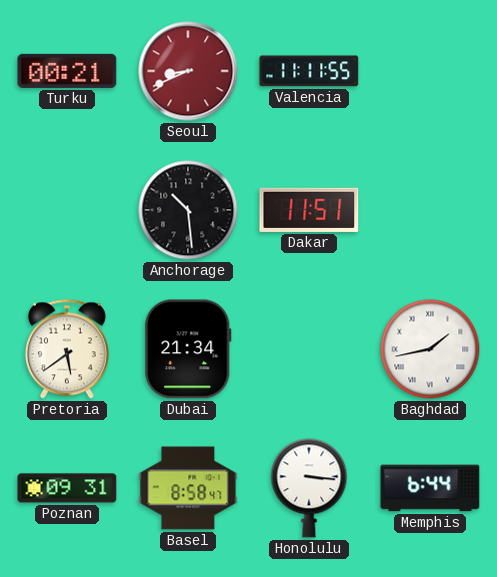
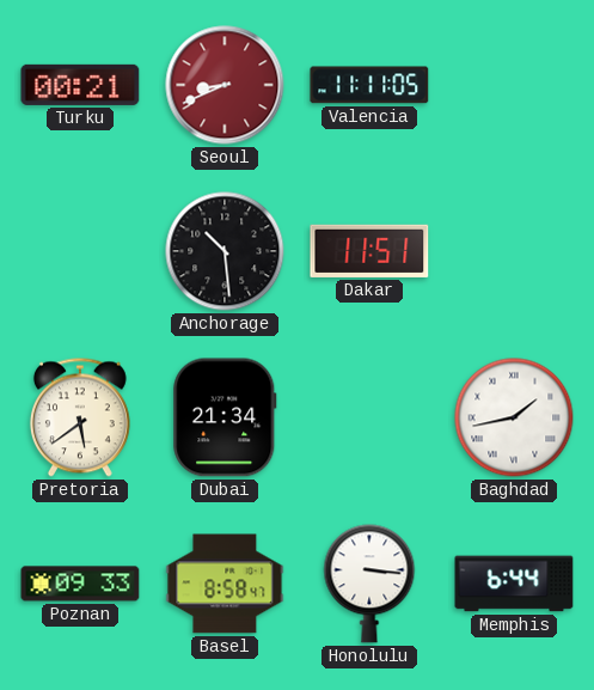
Valencia: 11:11:55 -> 11:11:05 (369, 85)
Poznan: 09:31 -> 09:33 (80, 584)
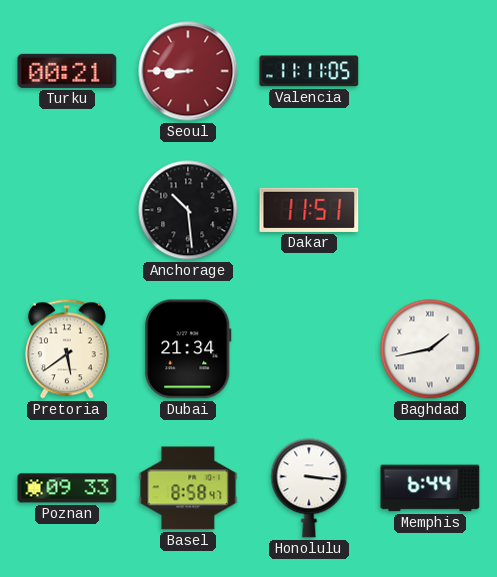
Seoul: 8:41 -> 8:45 (188, 71)
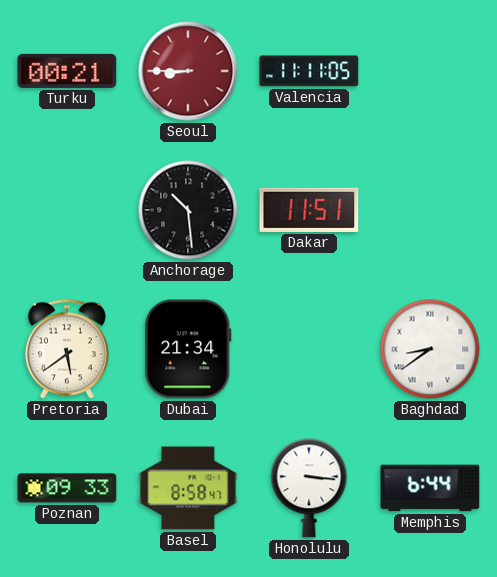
Baghdad: 1:43 -> 8:39 (430, 349)
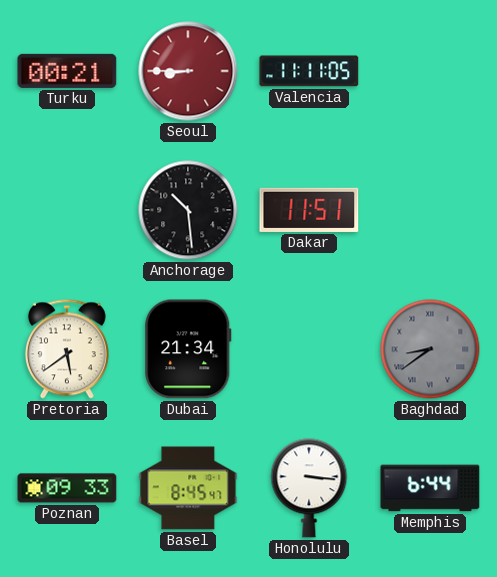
Baghdad dial: white -> grey (430, 349)
Basel: 8:58 -> 8:45 (188, 488)
